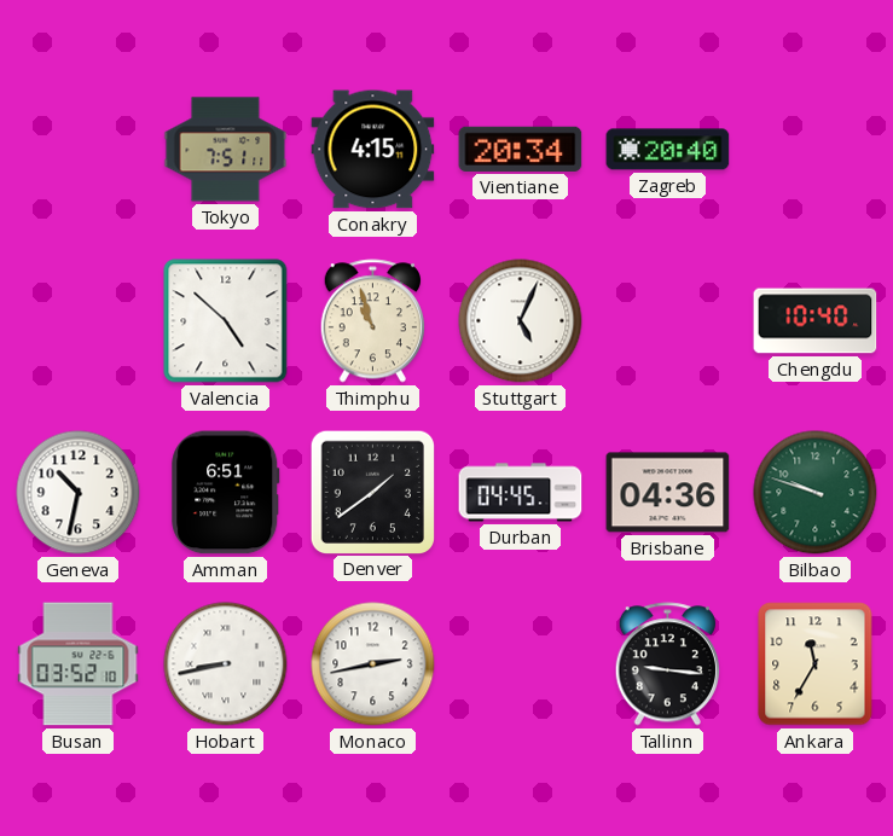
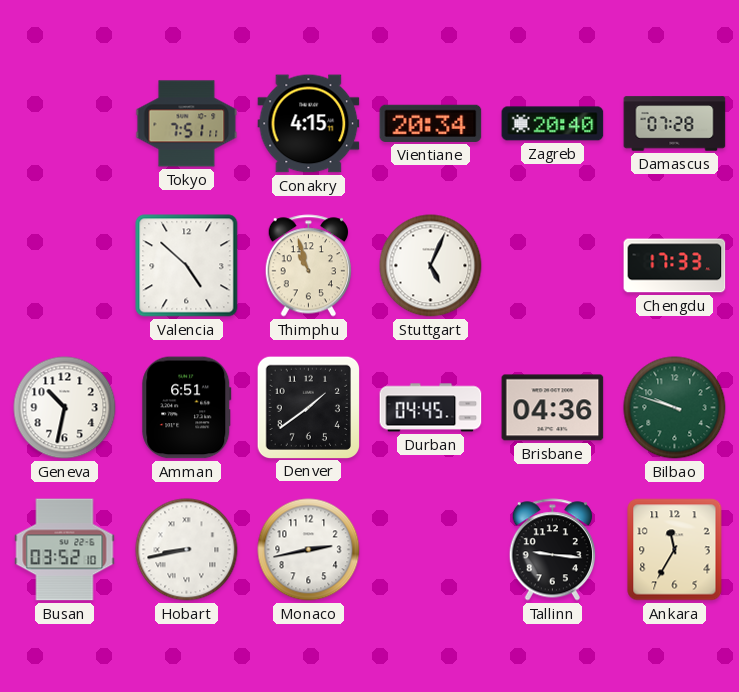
Damascus: none -> 07:28 (675, 124)
Chengdu: 10:40 -> 17:33 (675, 266)
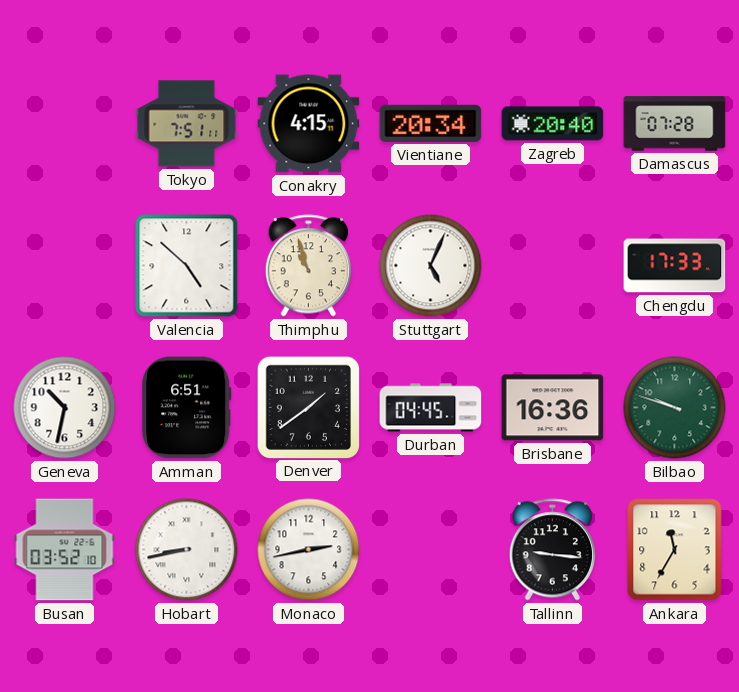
Brisbane: 04:36 -> 16:36 (553, 408)
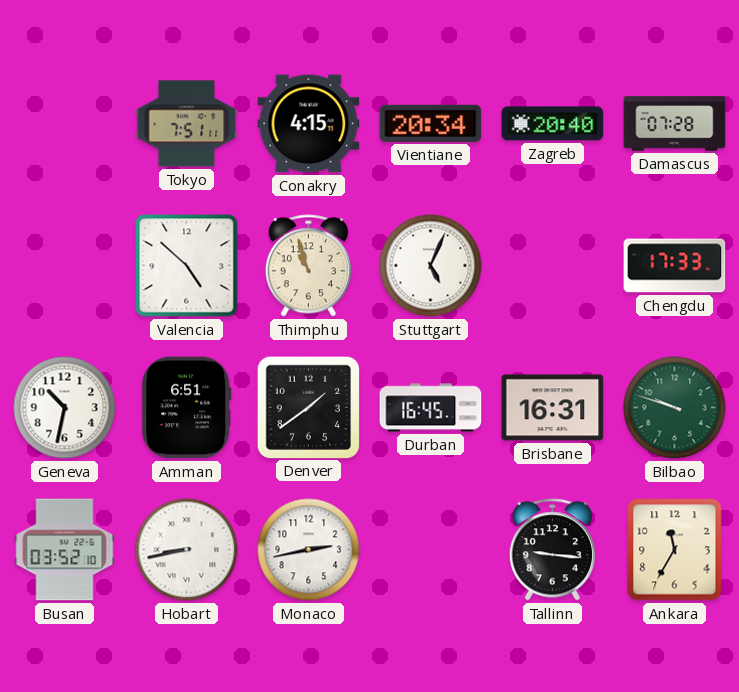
Durban: 04:45 -> 16:45 (431, 408)
Brisbane: 16:36 -> 16:31 (553, 408)
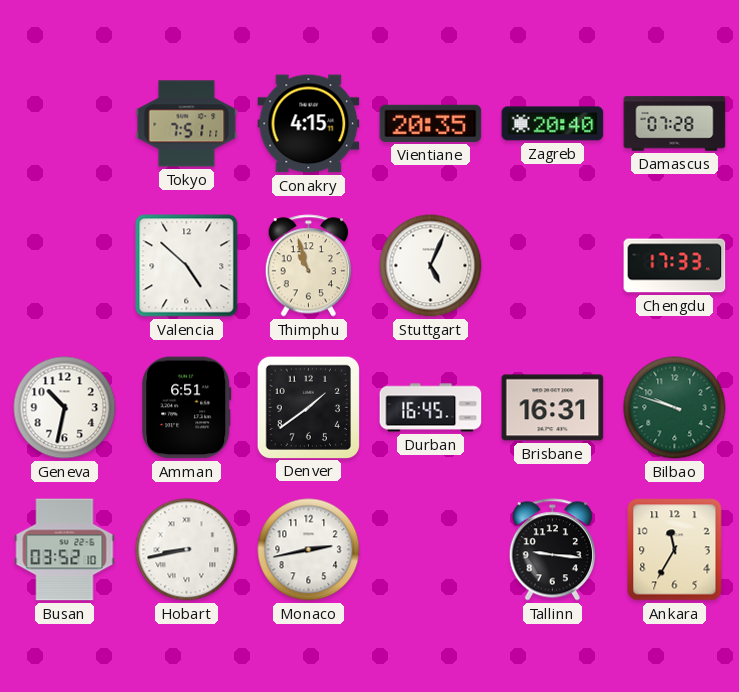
Vientiane: 20:34 -> 20:35 (431, 123)
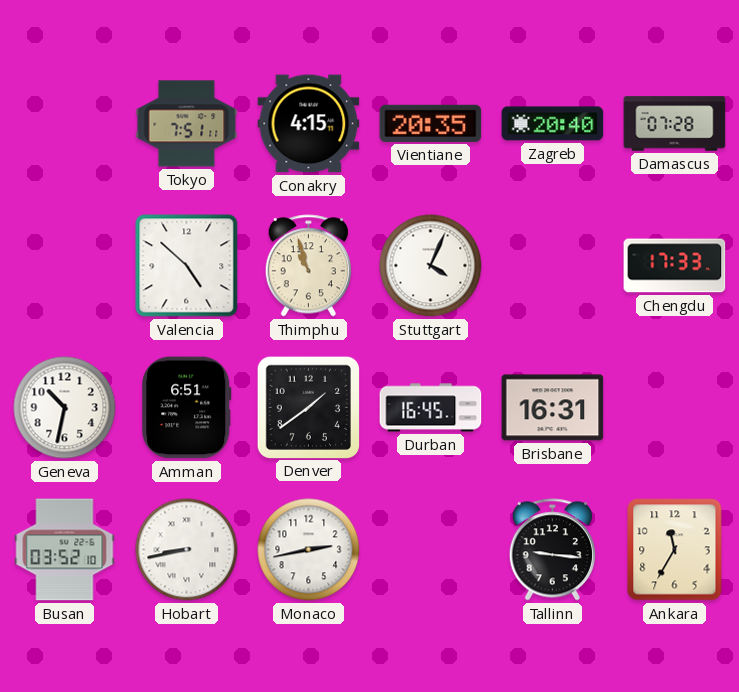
Stuttgart: 5:04 -> 4:04 (431, 266)
Bilbao: 9:48 -> none (675, 408)
